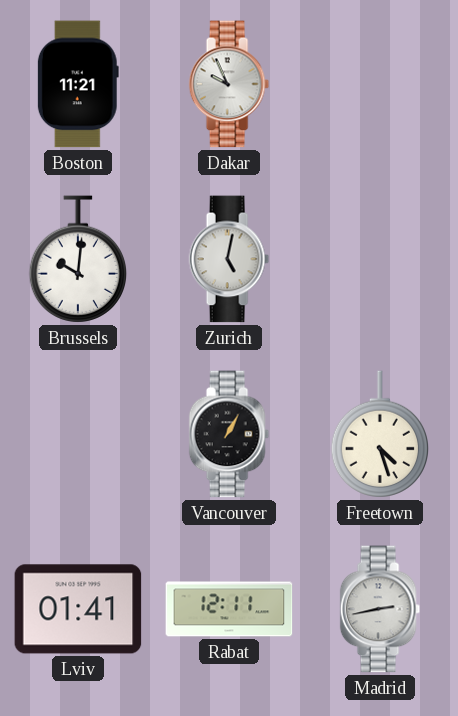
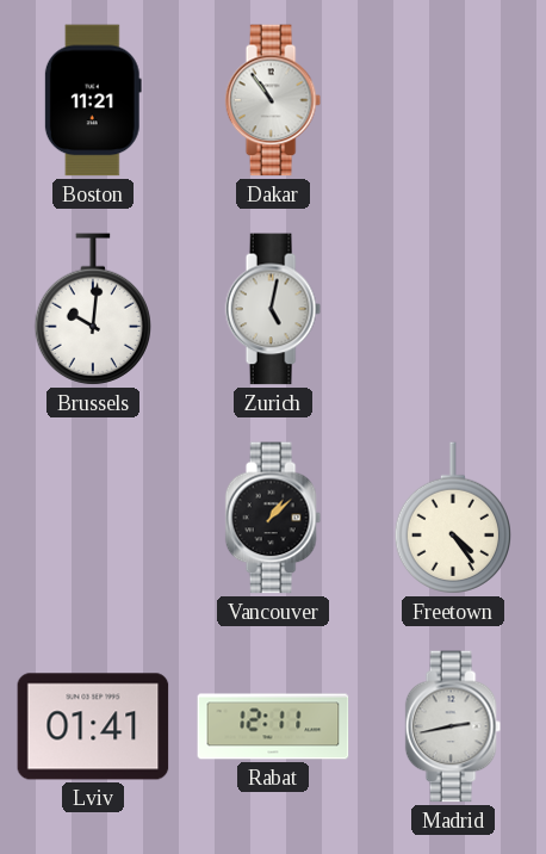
Dakar: 9:56 -> 10:54 (273, 100)
Vancouver: 1:05 -> 1:08 (273, 518)
Freetown: 4:27 -> 4:24 (452, 518)
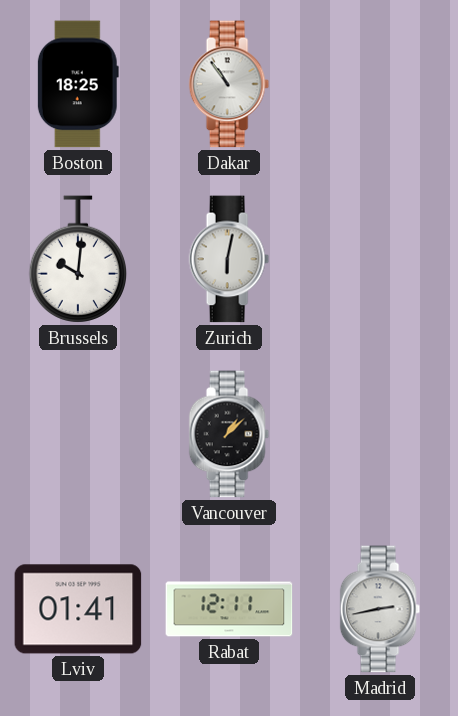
Boston: 11:21 -> 18:25 (78, 84)
Zurich: 5:02 -> 6:02 (229, 259)
Freetown: 4:24 -> none (452, 518)
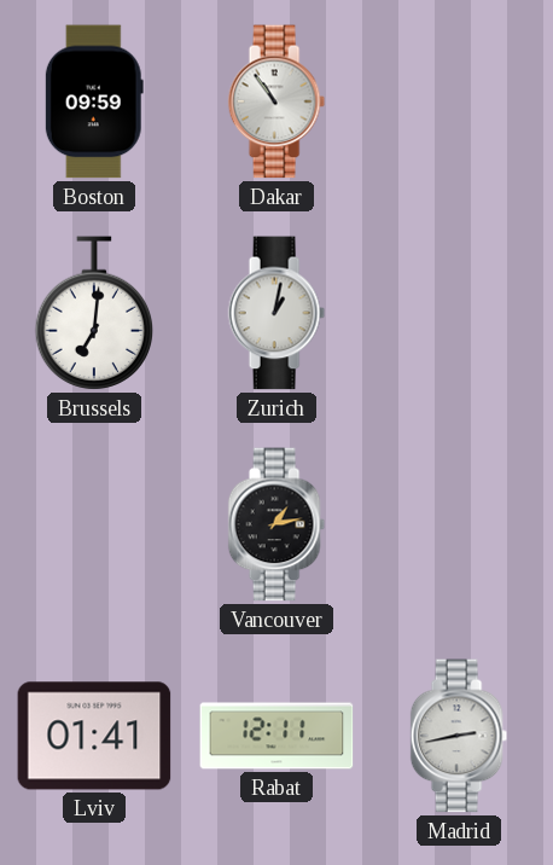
Boston: 18:25 -> 09:59 (94, 101)
Brussels: 10:01 -> 7:01 (93, 313)
Zurich: 6:02 -> 1:02 (276, 313)
Vancouver: 1:08 -> 1:13 (276, 524)
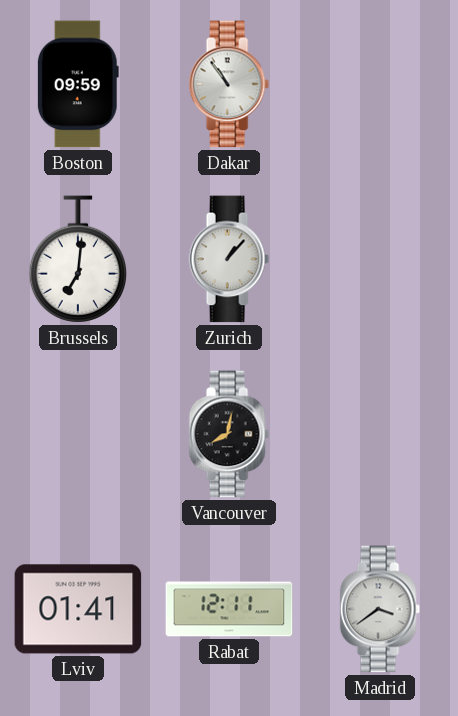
Zurich: 1:02 -> 1:07 (229, 259)
Vancouver: 1:13 -> 8:02 (229, 434)
Madrid: 2:43 -> 3:39 (380, 609)
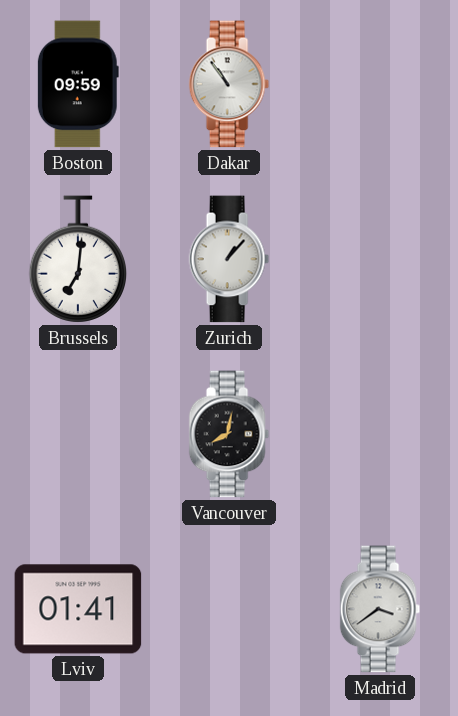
Rabat: 12:11 -> none (229, 609)
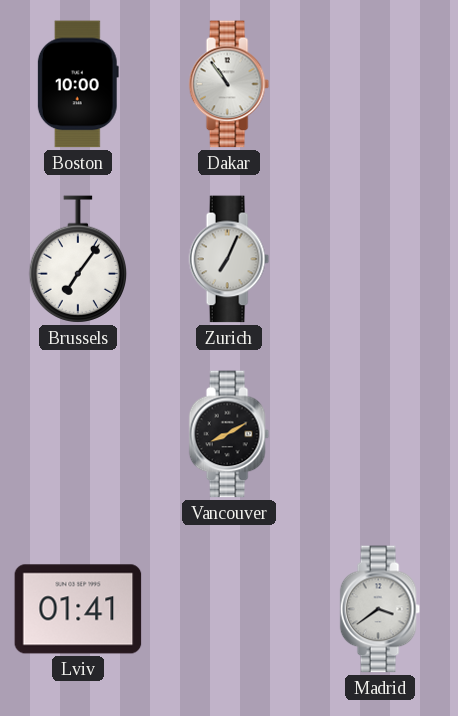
Boston: 09:59 -> 10:00 (78, 84)
Brussels: 7:01 -> 7:06 (77, 259)
Zurich: 1:07 -> 7:04 (229, 259)
Vancouver: 8:02 -> 8:10 (229, 434)
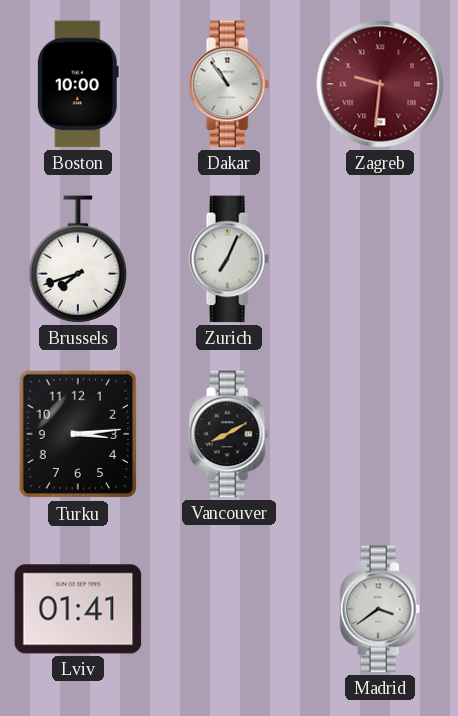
Zagreb: none -> 9:31 (380, 84)
Brussels: 7:06 -> 7:42 (77, 259)
Turku: none -> 3:14 (78, 434)
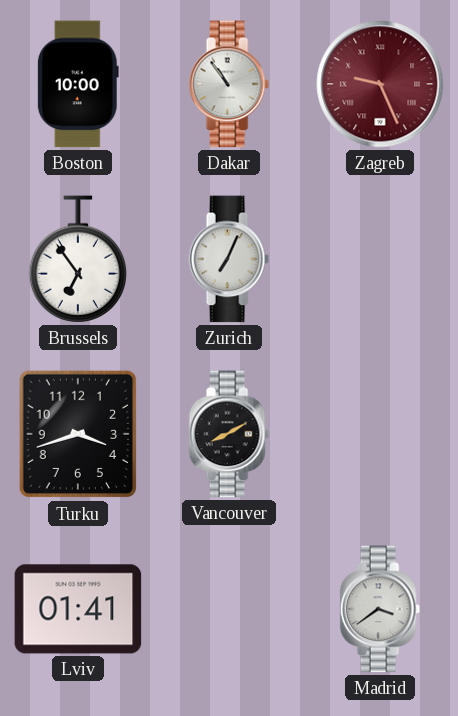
Zagreb: 9:31 -> 9:26 (380, 84)
Brussels: 7:42 -> 6:54 (77, 259)
Turku: 3:14 -> 3:42 (78, 434)
